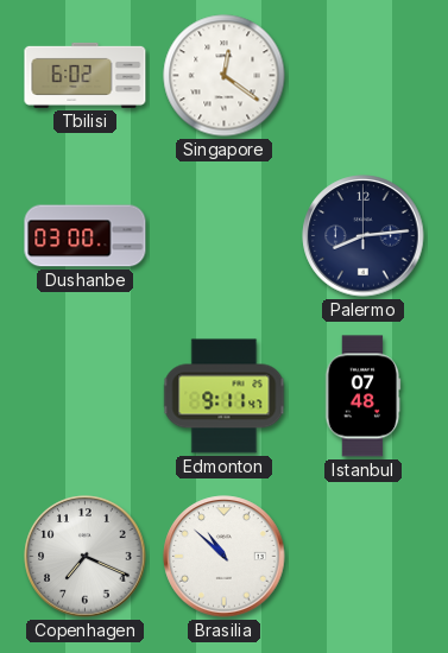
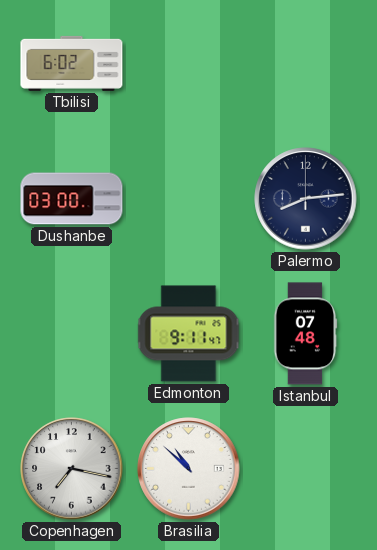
Singapore: 12:21 -> none (225, 76)
Copenhagen: 7:19 -> 7:17 (72, 469)
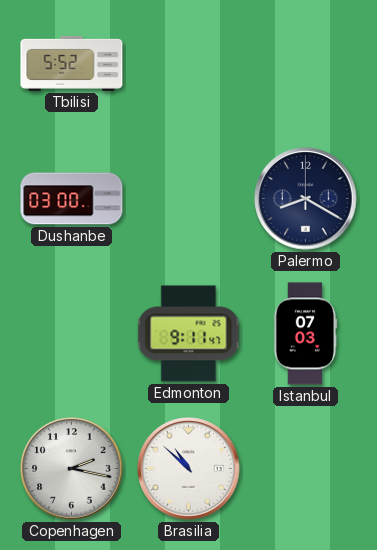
Tbilisi: 6:02 -> 5:52 (72, 63)
Palermo: 8:14 -> 8:20 (306, 199)
Istanbul: 07:48 -> 07:03 (305, 334)
Copenhagen: 7:17 -> 2:17 (72, 469)
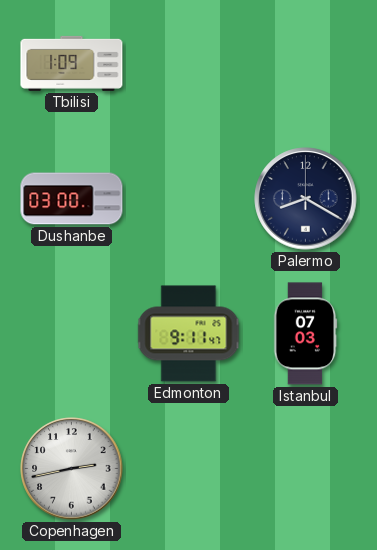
Tbilisi: 5:52 -> 1:09 (72, 63)
Copenhagen: 2:17 -> 2:43 (72, 469)
Brasilia: 10:52 -> none (189, 469)
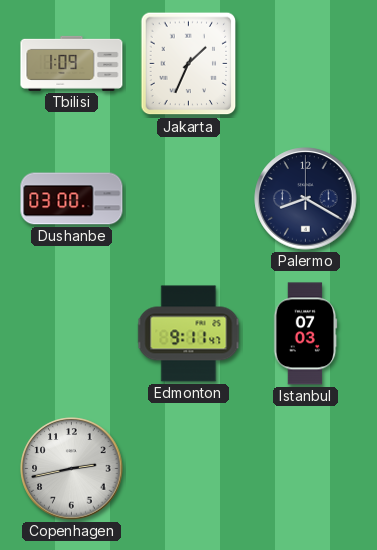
Jakarta: none -> 1:34 (189, 64)
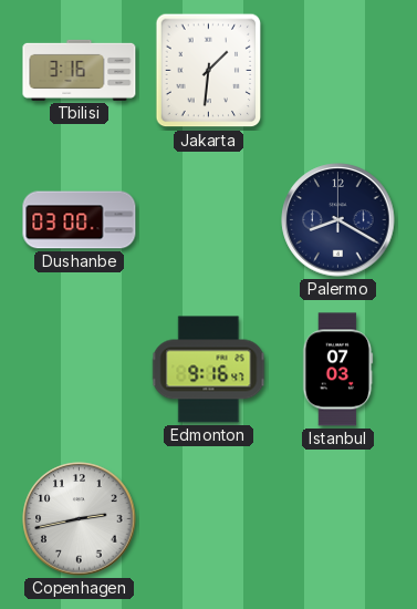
Tbilisi: 1:09 -> 3:16 (80, 70)
Jakarta: 1:34 -> 1:31 (209, 71)
Edmonton: 9:11 -> 9:16 (209, 370)
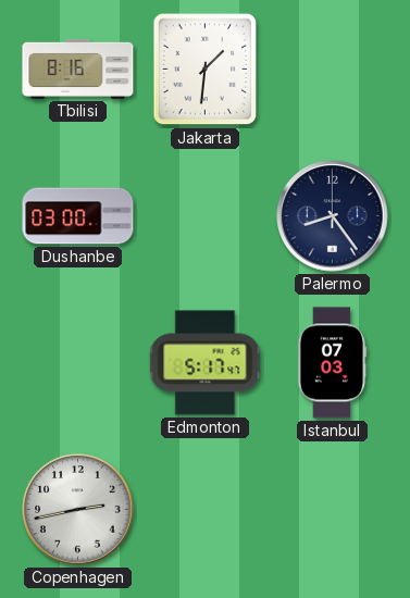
Tbilisi: 3:16 -> 8:16 (78, 68)
Palermo: 8:20 -> 8:24 (333, 216)
Edmonton: 9:16 -> 5:17 (206, 363)
